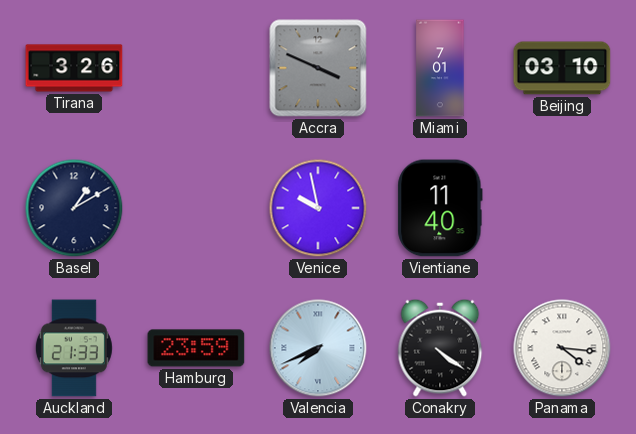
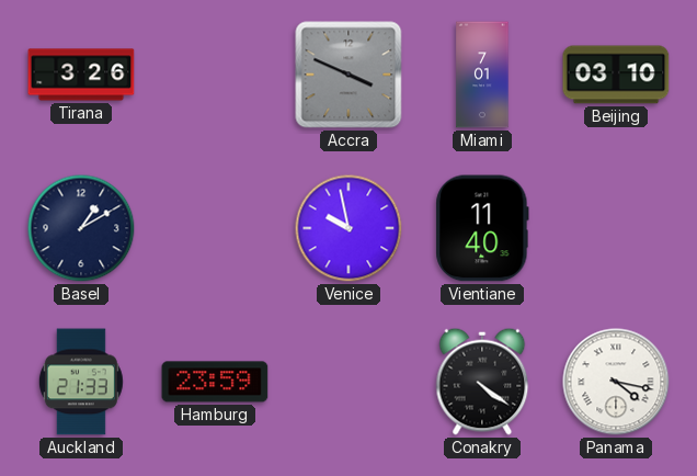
Valencia: 7:41 -> none (318, 348)
Panama: 4:16 -> 4:17 (616, 382)
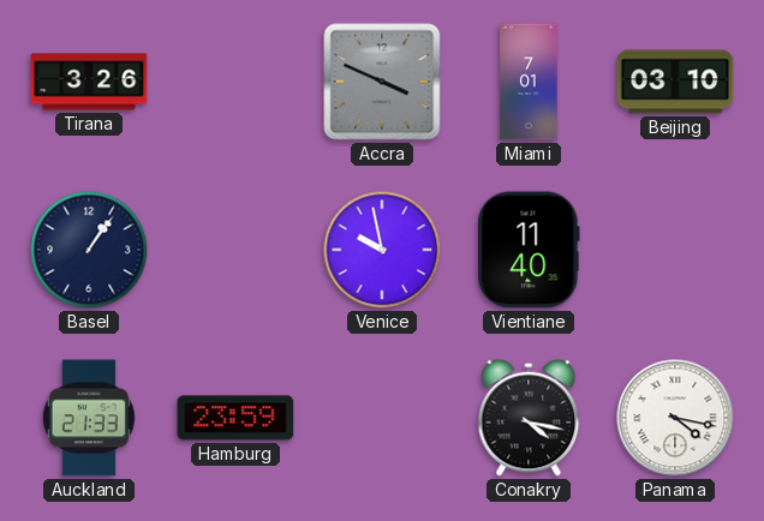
Basel: 1:10 -> 1:06 (89, 250)
Conakry: 4:21 -> 4:17 (529, 418)
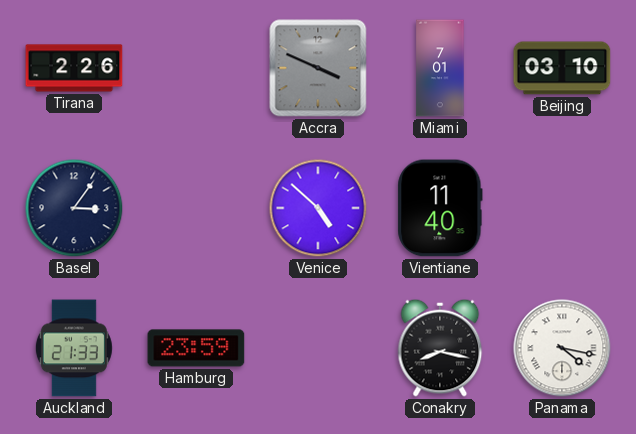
Tirana: 3:26 -> 2:26 (74, 68)
Basel: 1:06 -> 3:06 (74, 208)
Venice: 9:58 -> 4:52 (318, 208)
Conakry: 4:17 -> 8:17 (440, 348)
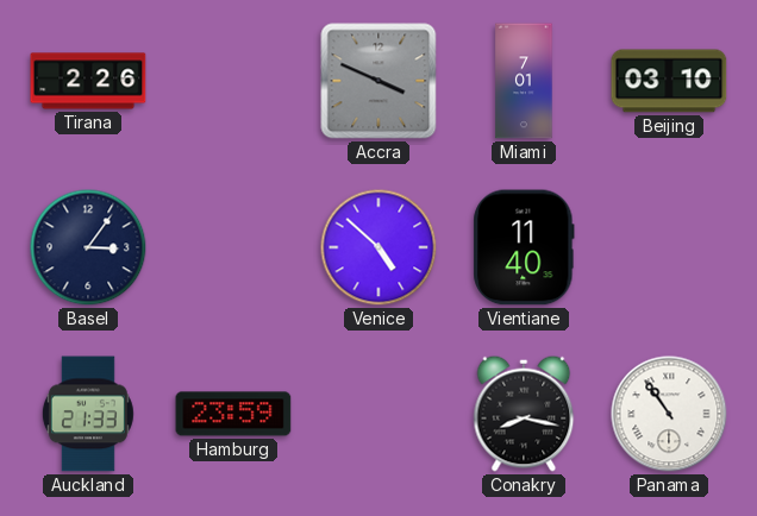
Panama: 4:17 -> 10:54 (669, 414)
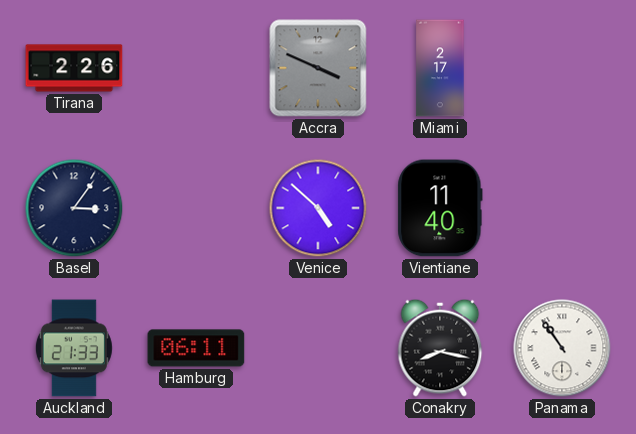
Miami: 7:01 -> 2:17 (440, 68)
Beijing: 03:10 -> none (669, 81)
Hamburg: 23:59 -> 06:11 (196, 348)
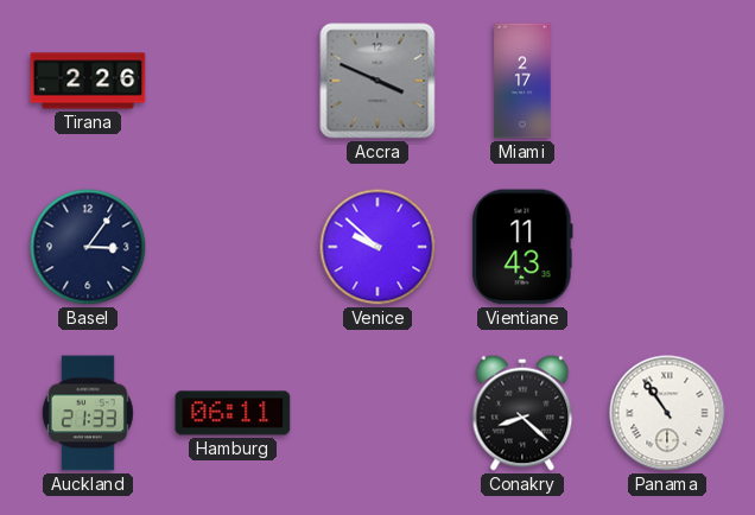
Venice: 4:52 -> 9:52 (377, 247)
Vientiane: 11:40 -> 11:43 (522, 247)
Conakry: 8:17 -> 8:22 (522, 413)
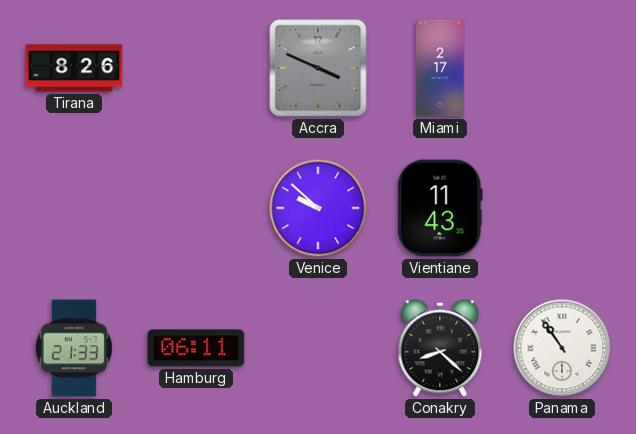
Tirana: 2:26 -> 8:26 (74, 68)
Basel: 3:06 -> none (88, 247)
